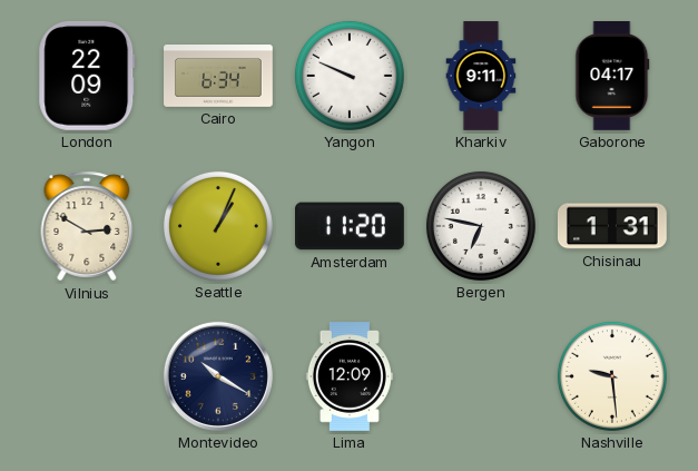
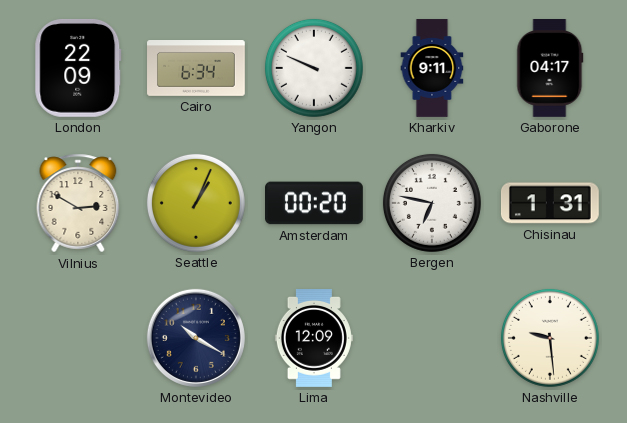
Amsterdam: 11:20 -> 00:20 (315, 203)
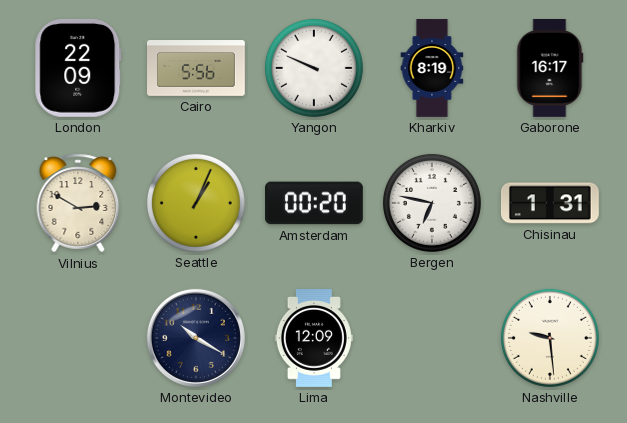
Cairo: 6:34 -> 5:56 (196, 69)
Kharkiv: 9:11 -> 8:19 (432, 68)
Gaborone: 04:17 -> 16:17 (550, 69)
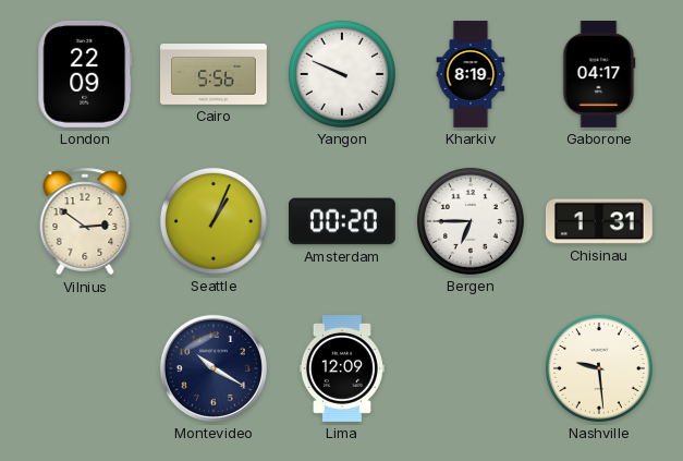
Gaborone: 16:17 -> 04:17 (599, 75)
Vilnius: 2:50 -> 2:51 (85, 221)
Bergen: 6:47 -> 6:45 (471, 221)
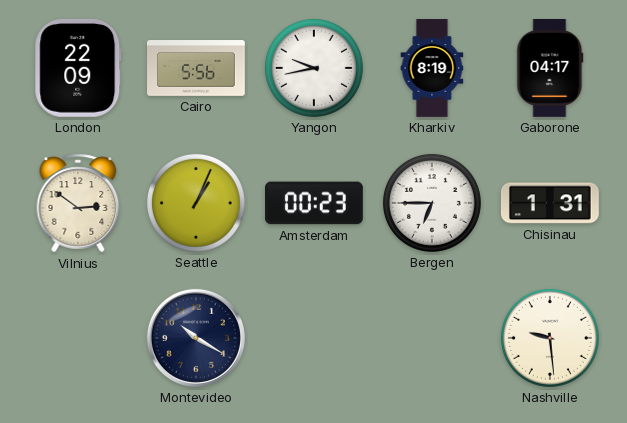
Yangon: 9:49 -> 9:43 (314, 68)
Amsterdam: 00:20 -> 00:23 (315, 203)
Lima: 12:09 -> none (342, 369)
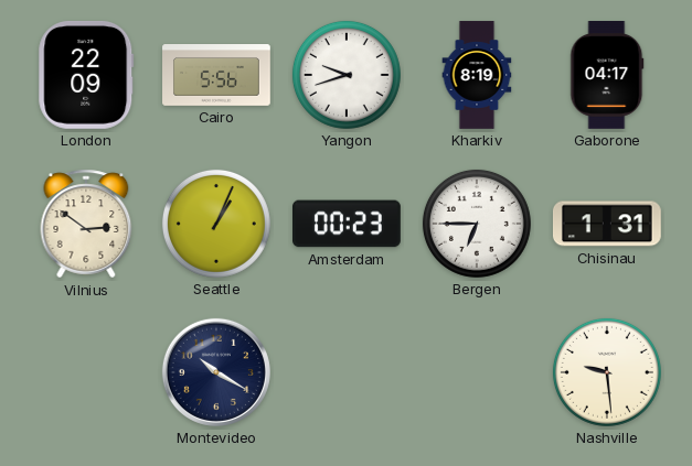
Yangon: 9:43 -> 9:42 (347, 75)
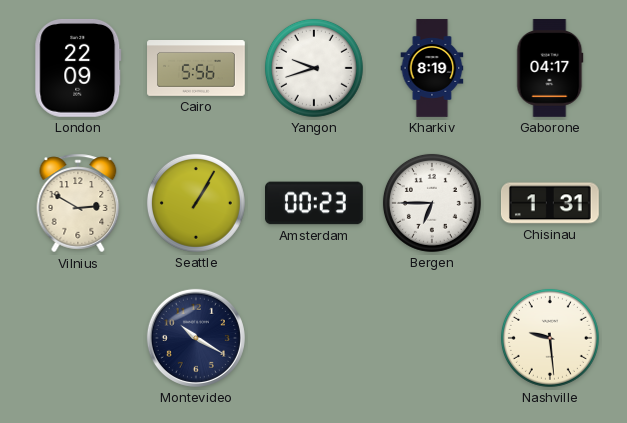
Vilnius: 2:51 -> 2:50 (78, 203)
Seattle: 1:04 -> 1:05 (196, 203)
